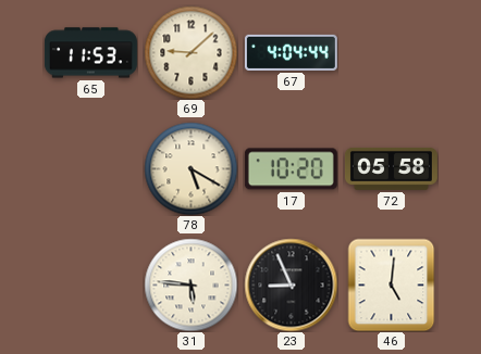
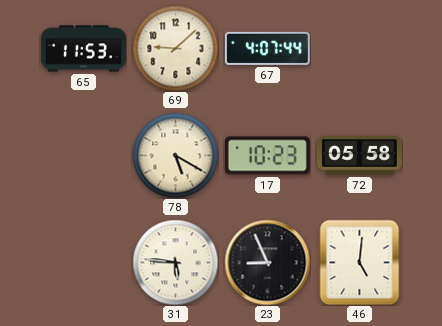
67: 4:04 -> 4:07 (267, 48)
17: 10:20 -> 10:23 (267, 156)
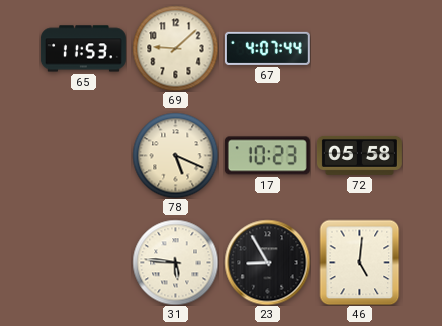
78: 5:20 -> 5:19 (175, 155)
23: 8:56 -> 8:55 (267, 262)
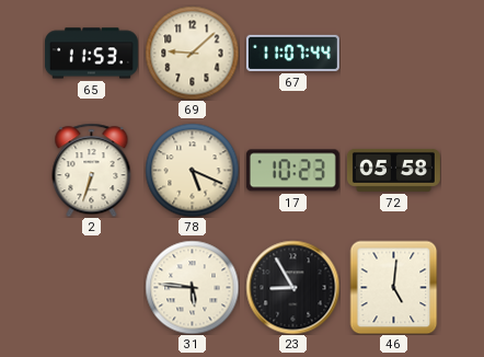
67: 4:07 -> 11:07 (292, 53)
2: none -> 6:33 (92, 170)
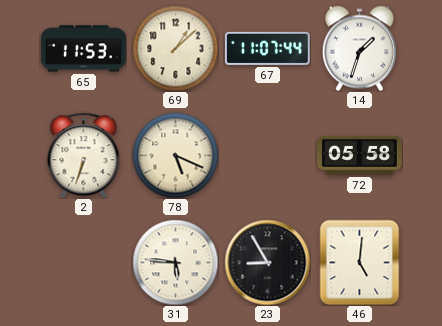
69: 9:08 -> 1:08 (175, 48)
14: none -> 1:33 (359, 48)
17: 10:23 -> none (292, 171)
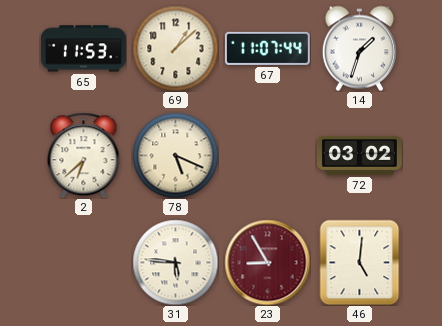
2: 6:33 -> 6:38 (84, 155)
72: 05:58 -> 03:02 (359, 155)
23 dial: black -> burgundy (267, 262)
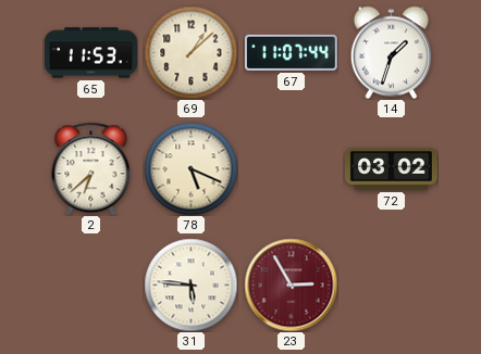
23: 8:55 -> 2:55 (291, 285)
46: 5:01 -> none (360, 262)
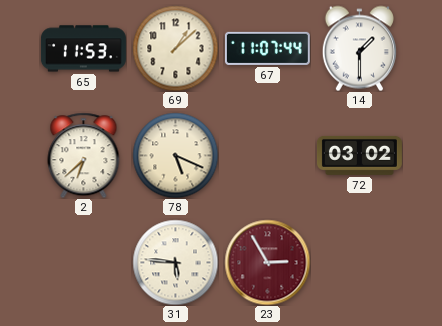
14: 1:33 -> 1:30 (359, 48)
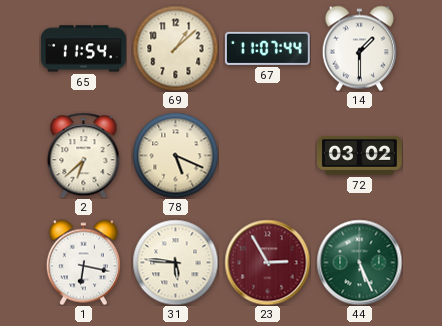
65: 11:53 -> 11:54 (83, 49)
1: none -> 6:17 (83, 262)
44: none -> 5:26 (359, 262)
